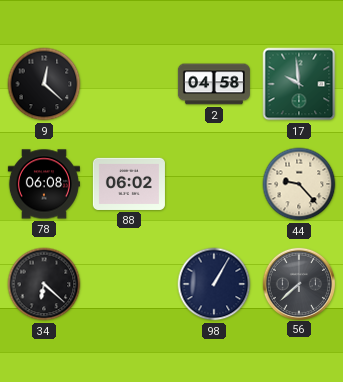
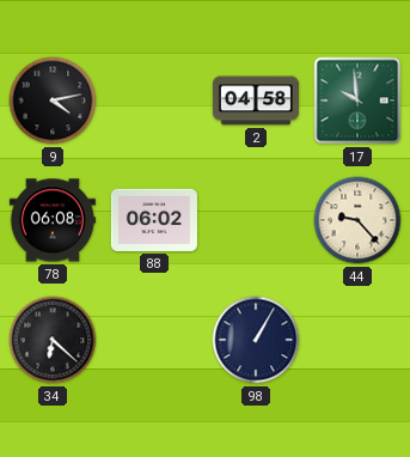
9: 12:22 -> 4:13 (53, 100)
56: 7:38 -> none (298, 283)
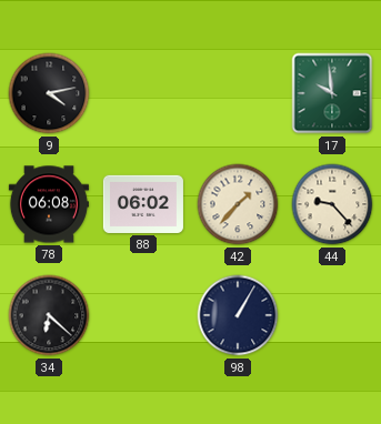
2: 04:58 -> none (256, 100)
42: none -> 1:37 (238, 204)
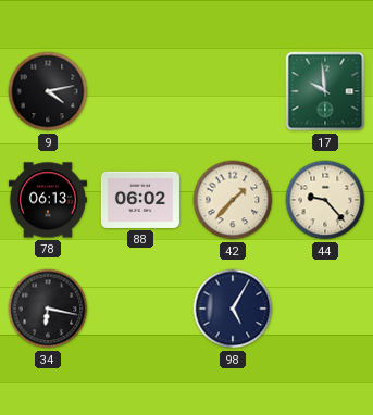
78: 06:08 -> 06:13 (48, 200)
34: 6:22 -> 6:17 (48, 309)
98: 1:05 -> 5:05 (233, 309)
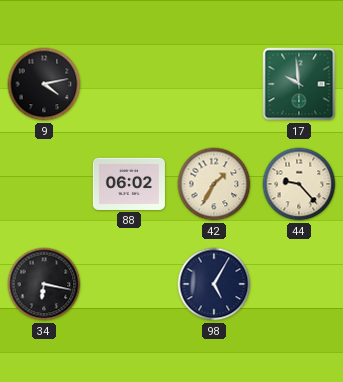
78: 06:13 -> none (48, 200)
42: 1:37 -> 1:35 (214, 184)
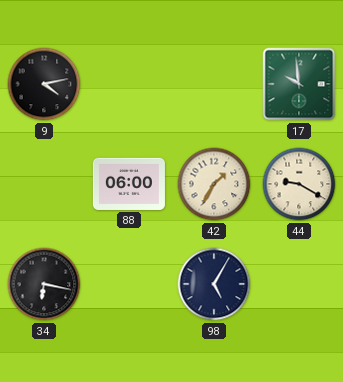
88: 06:02 -> 06:00 (129, 184)
44: 9:23 -> 9:20 (299, 184)
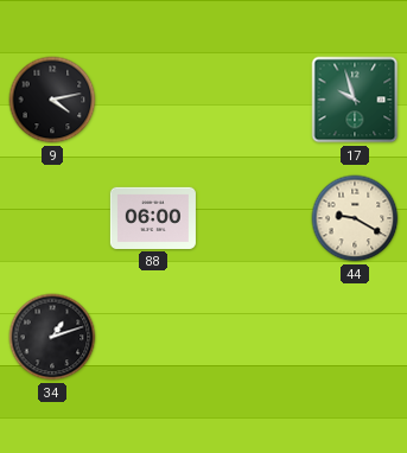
17: 9:59 -> 9:57 (355, 100)
42: 1:35 -> none (214, 184)
34: 6:17 -> 1:12 (52, 337)
98: 5:05 -> none (214, 284)
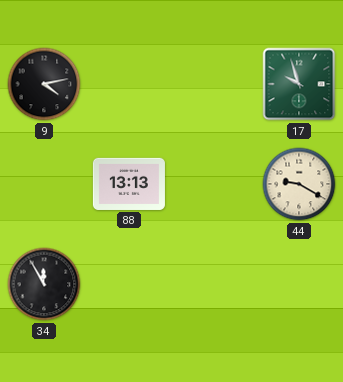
88: 06:00 -> 13:13 (129, 184)
34: 1:12 -> 11:55 (44, 284)
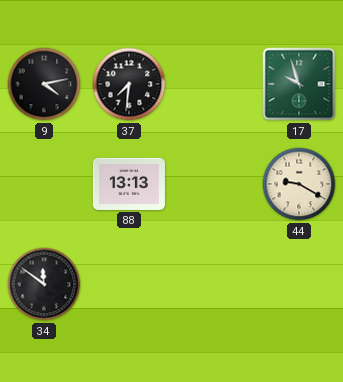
37: none -> 7:31 (129, 84)
34: 11:55 -> 11:51 (44, 284)
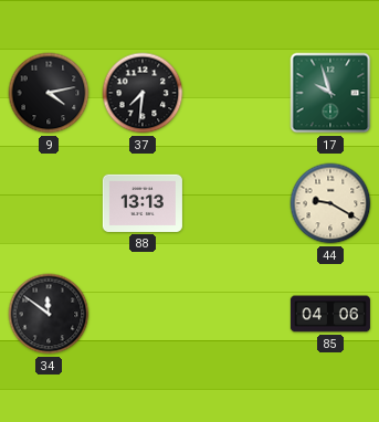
85: none -> 04:06 (330, 314)
